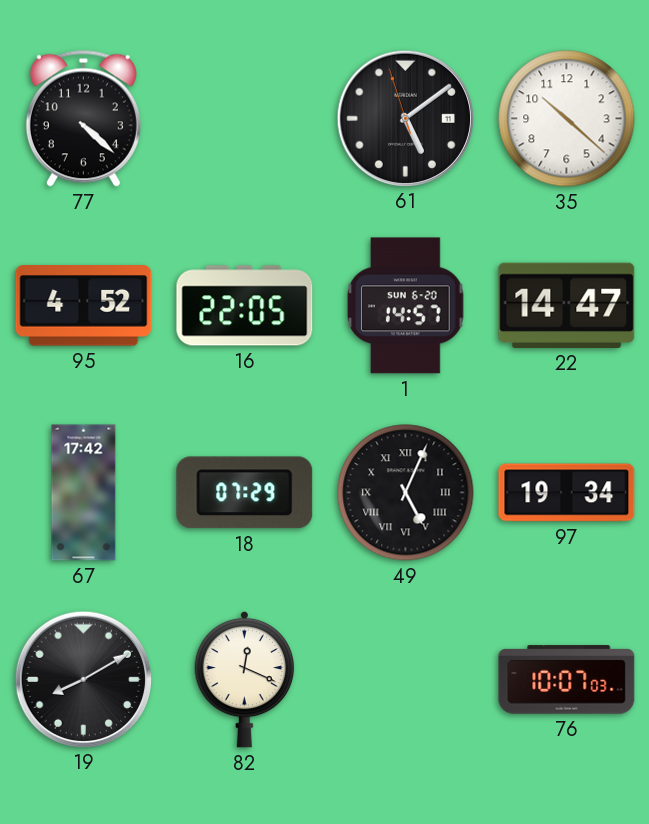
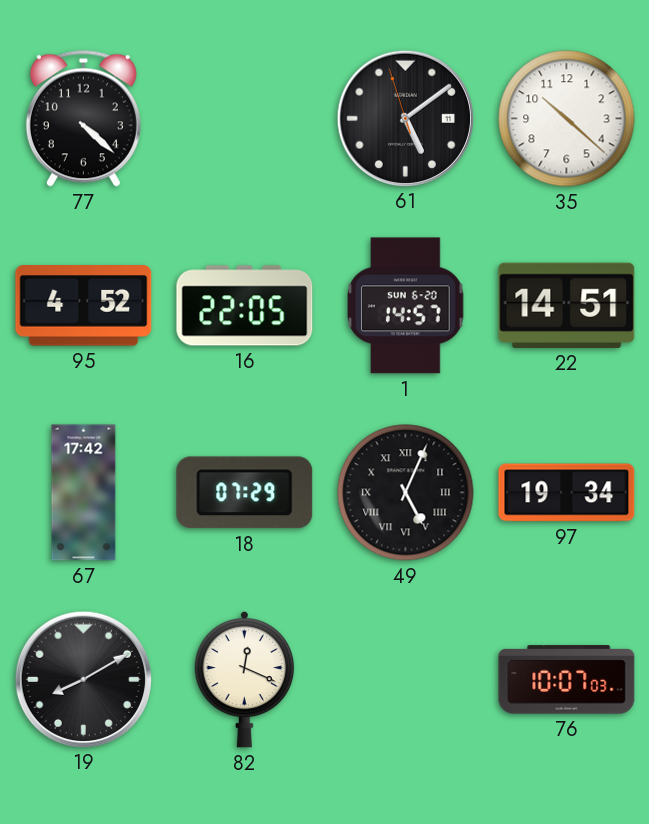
22: 14:47 -> 14:51 (567, 305)
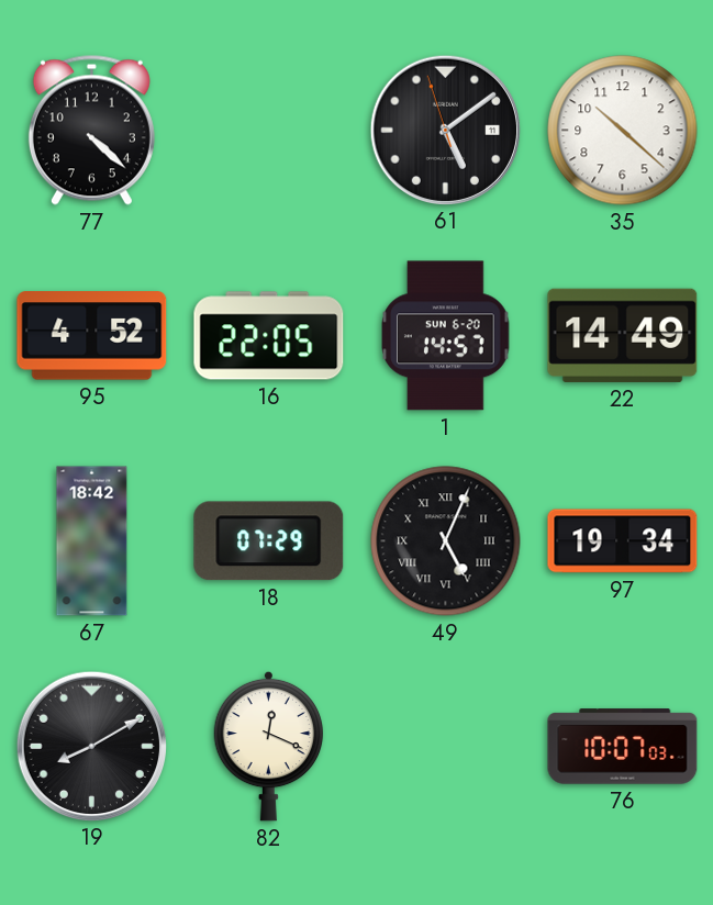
22: 14:51 -> 14:49 (623, 335)
67: 17:42 -> 18:42 (92, 541)
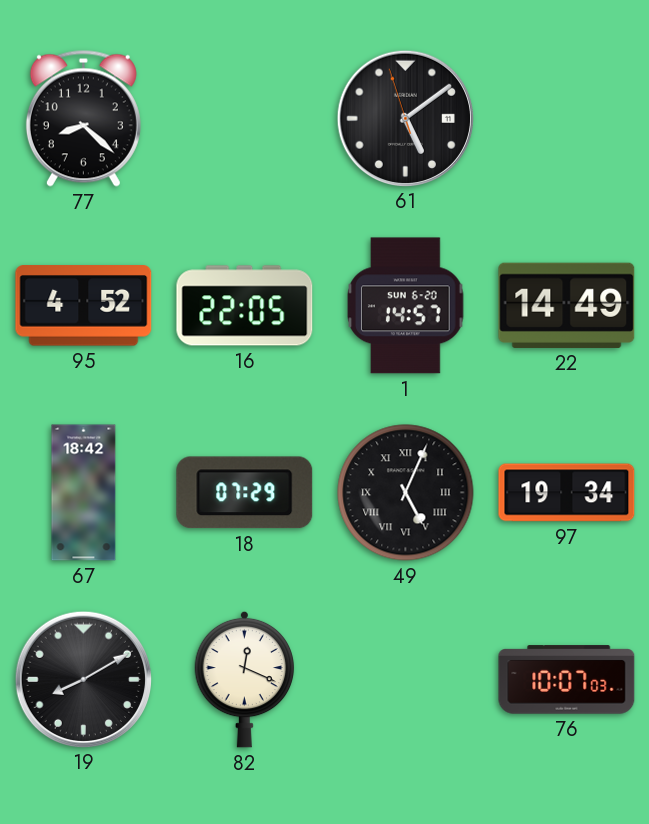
77: 4:22 -> 8:22 (83, 118)
35: 10:22 -> none (623, 131)
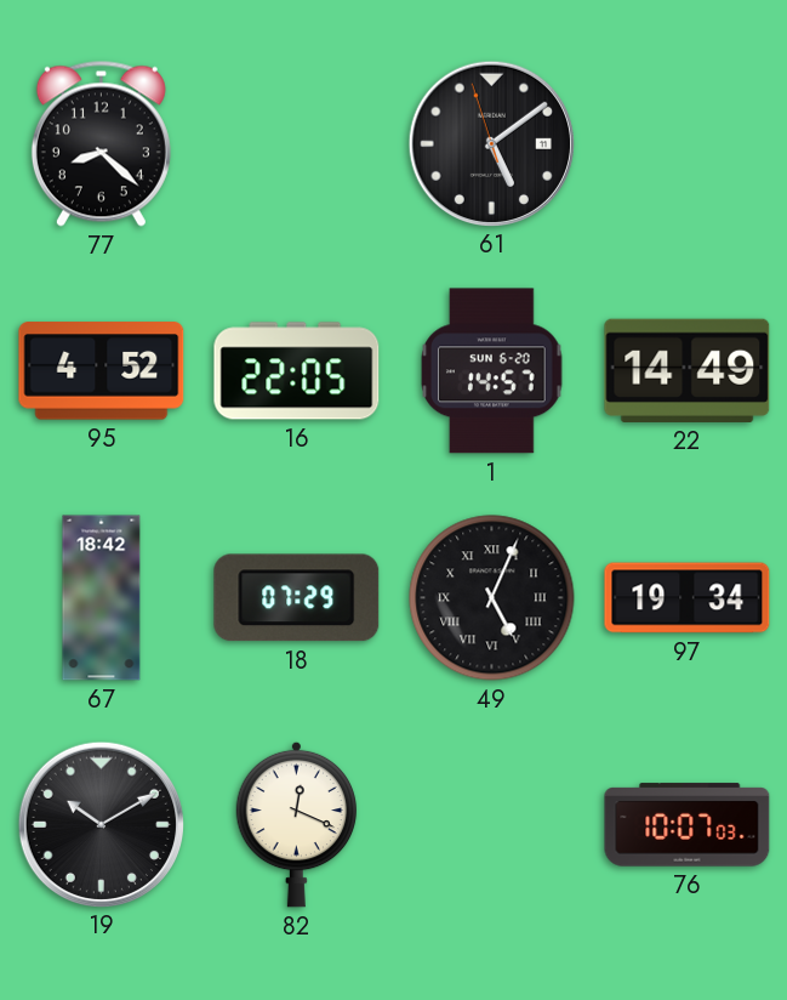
19: 8:10 -> 10:10 (101, 824)
